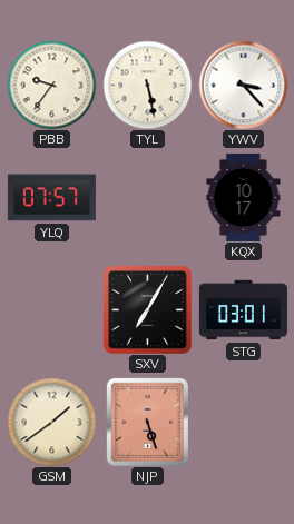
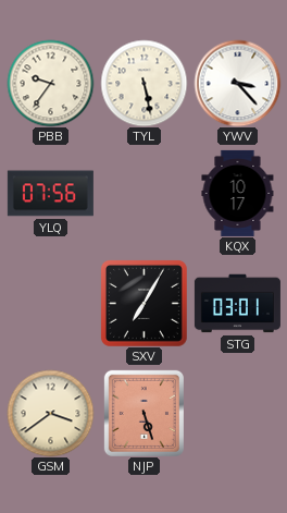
YLQ: 07:57 -> 07:56 (50, 194)
GSM: 1:39 -> 3:39 (50, 413)
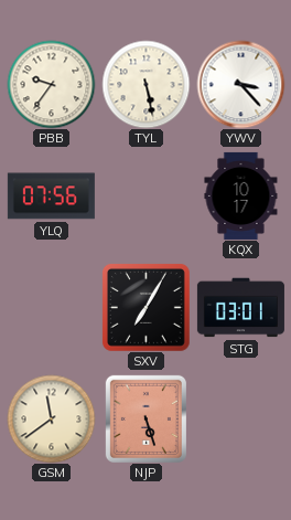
GSM: 3:39 -> 11:39 (51, 418)
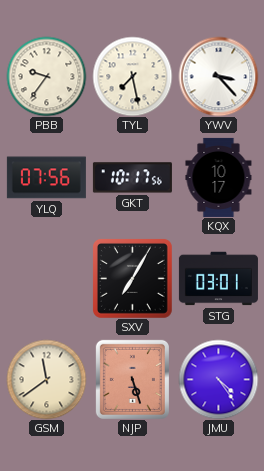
TYL: 5:28 -> 7:28 (132, 76)
GKT: none -> 10:17 (132, 178)
JMU: none -> 4:24 (218, 379)
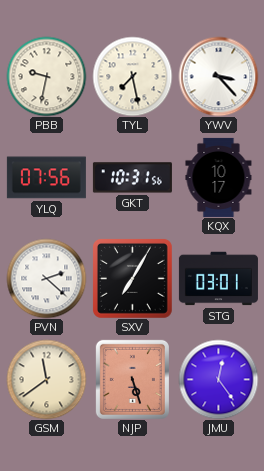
PBB: 9:36 -> 9:32 (46, 76)
GKT: 10:17 -> 10:31 (132, 178)
PVN: none -> 2:22 (46, 278)
JMU: 4:24 -> 12:24 (218, 379)
